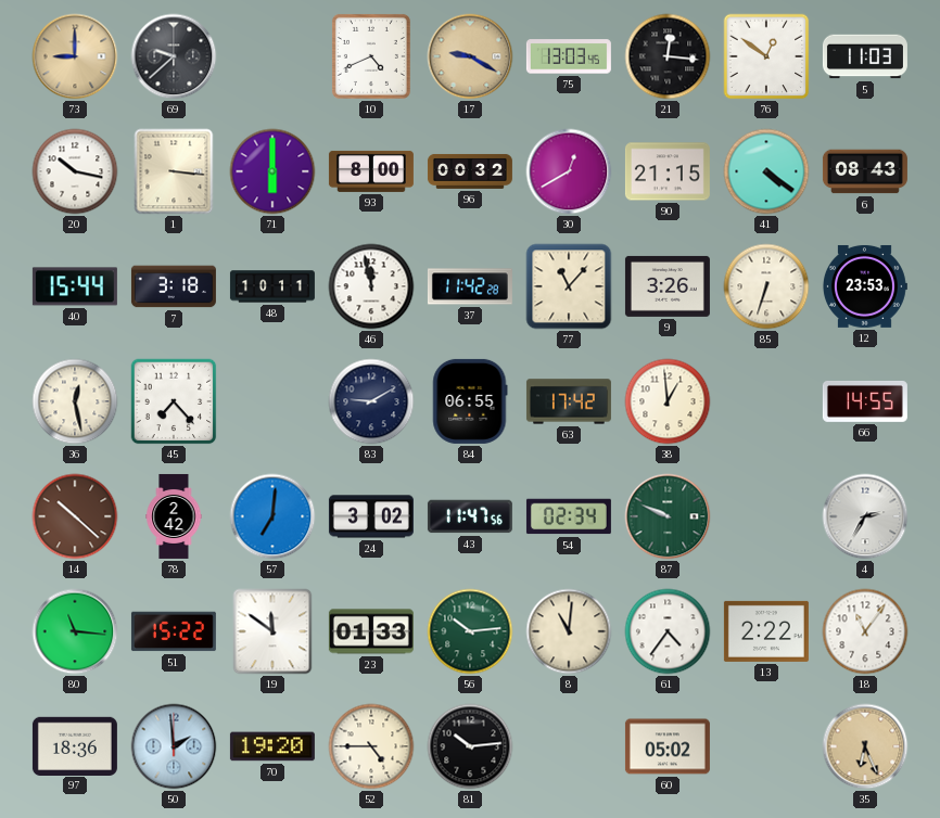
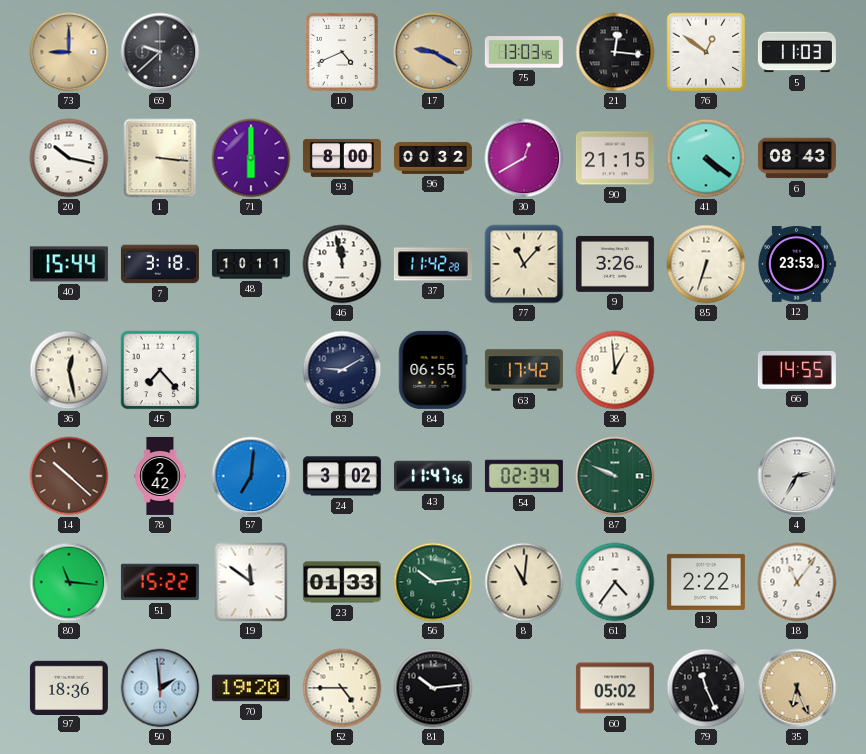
79: none -> 11:26 (706, 688)
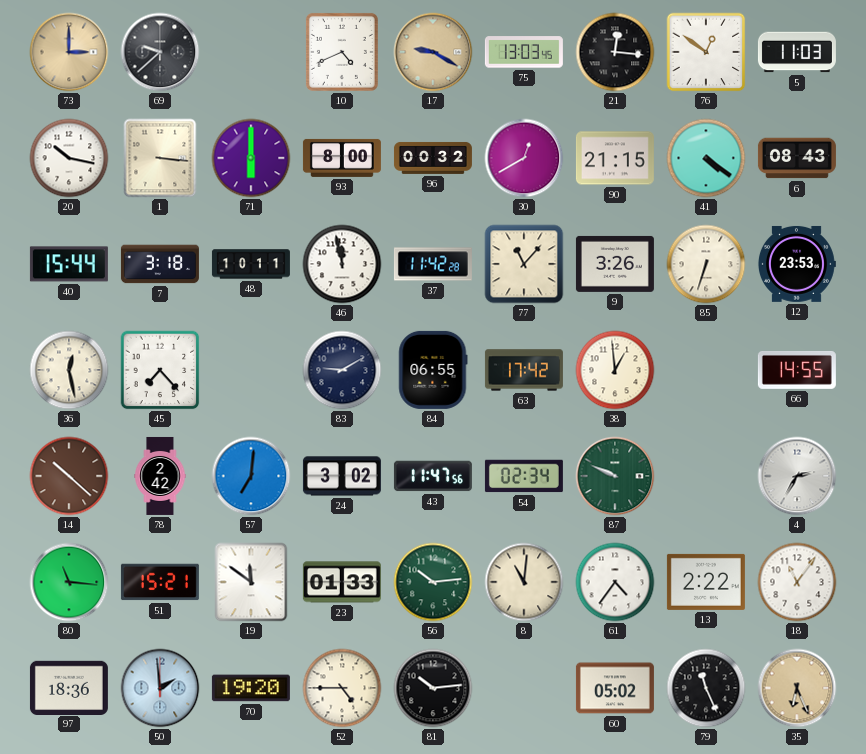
73: 9:00 -> 3:00 (69, 52)
51: 15:22 -> 15:21 (160, 582)
